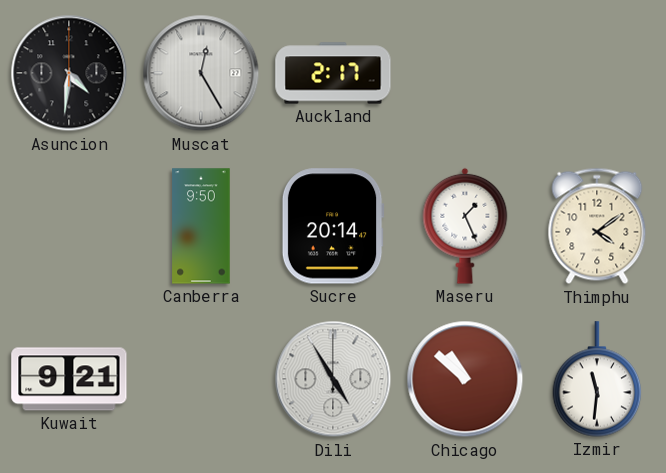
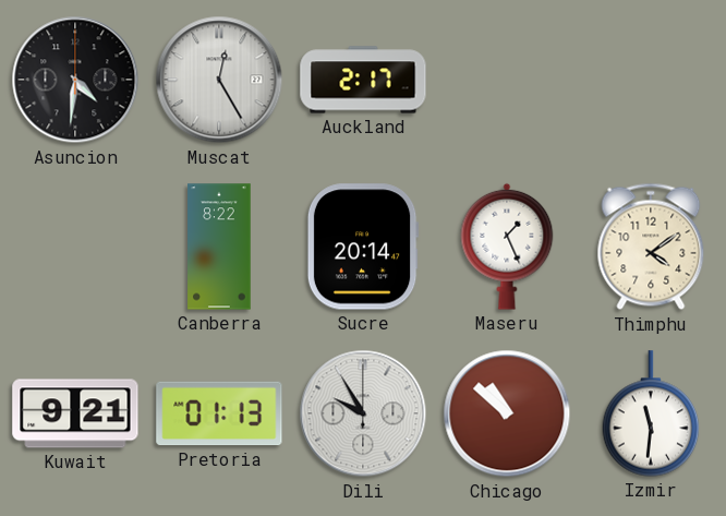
Canberra: 9:50 -> 8:22 (219, 247)
Pretoria: none -> 01:13 (219, 413)
Dili: 4:55 -> 9:55 (363, 413)
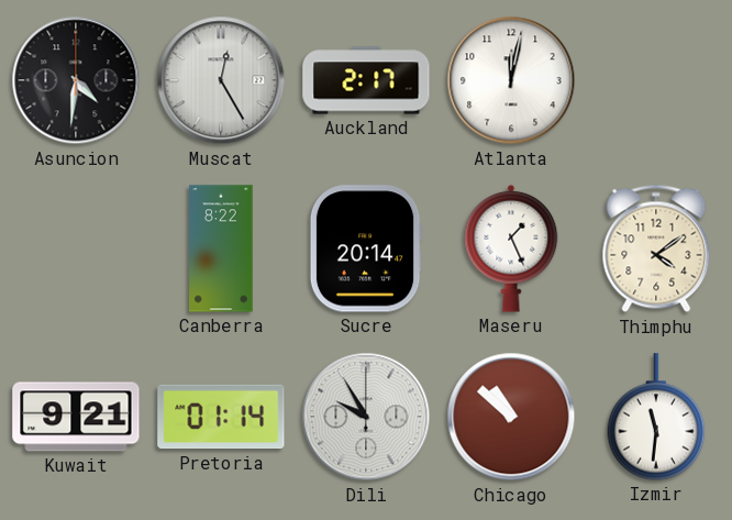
Atlanta: none -> 12:02 (511, 80)
Pretoria: 01:13 -> 01:14 (221, 417)
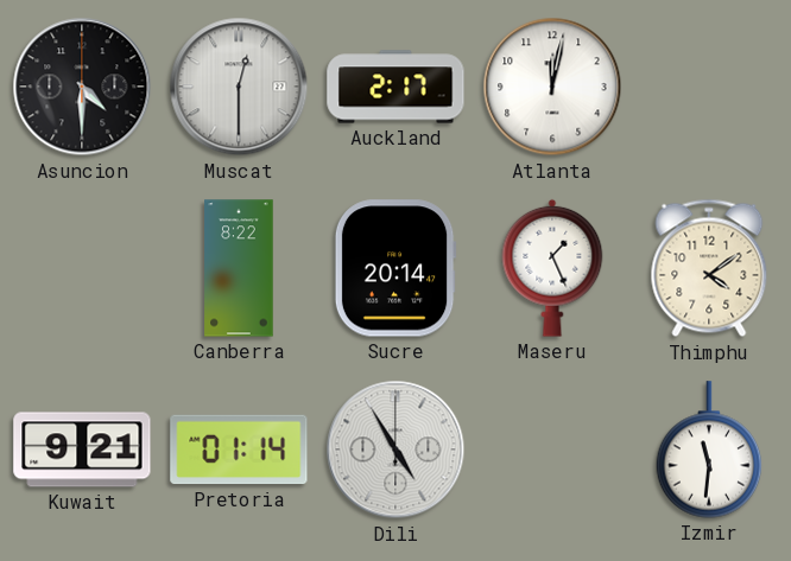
Asuncion: 4:31 -> 4:30 (82, 87)
Muscat: 12:25 -> 12:30 (239, 87)
Dili: 9:55 -> 4:55 (395, 450)
Chicago: 10:52 -> none (511, 417)
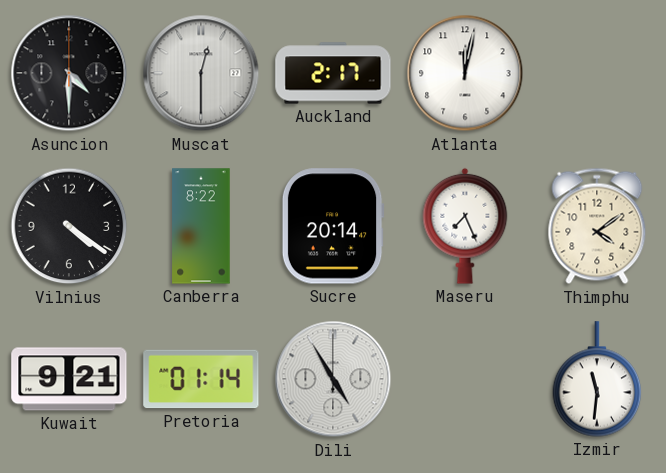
Vilnius: none -> 4:21 (69, 226)
Maseru: 1:26 -> 7:26 (465, 226)
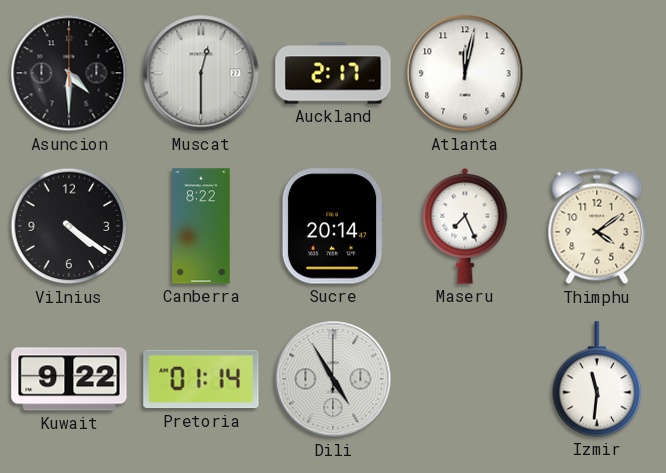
Kuwait: 9:21 -> 9:22 (69, 379)
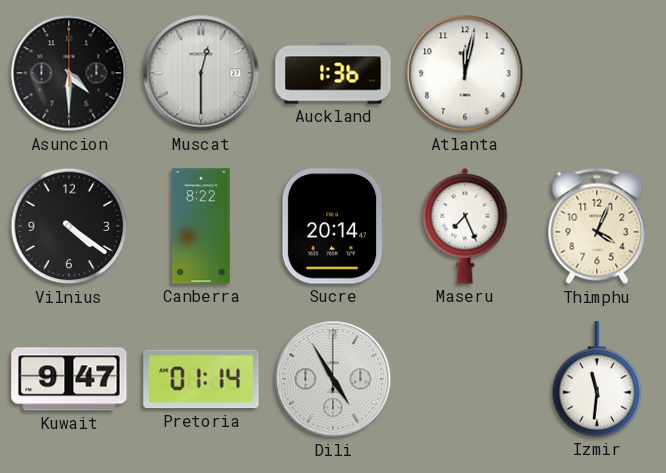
Auckland: 2:17 -> 1:36 (333, 73)
Thimphu: 4:09 -> 4:04 (597, 226)
Kuwait: 9:22 -> 9:47 (69, 379)
